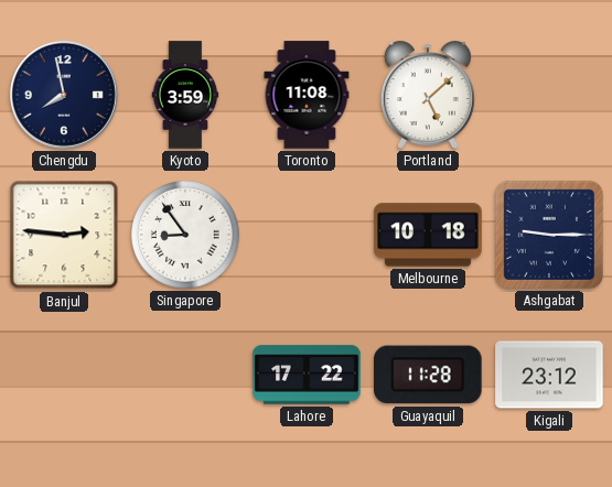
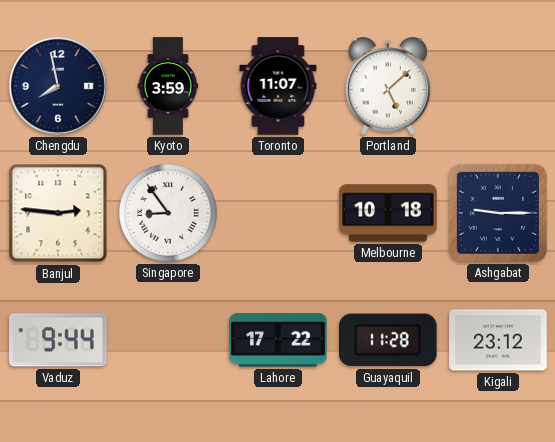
Toronto: 11:08 -> 11:07 (278, 86)
Vaduz: none -> 9:44 (58, 340)
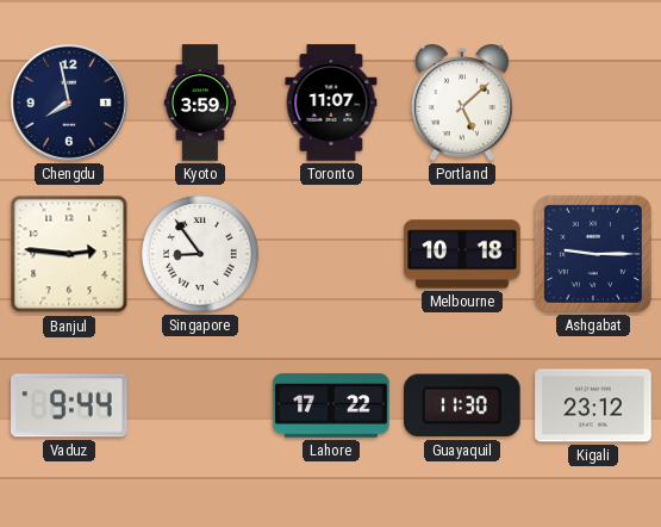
Guayaquil: 11:28 -> 11:30 (463, 405)
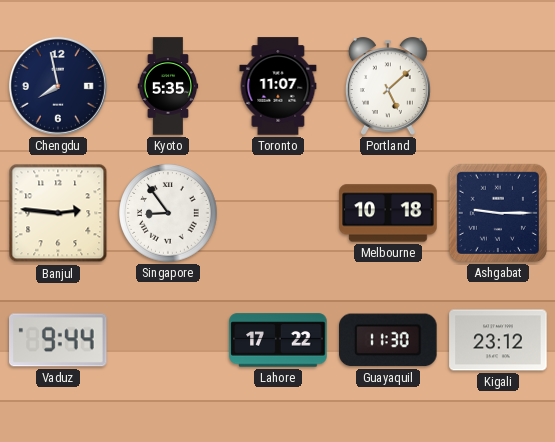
Kyoto: 3:59 -> 5:35 (168, 86)
